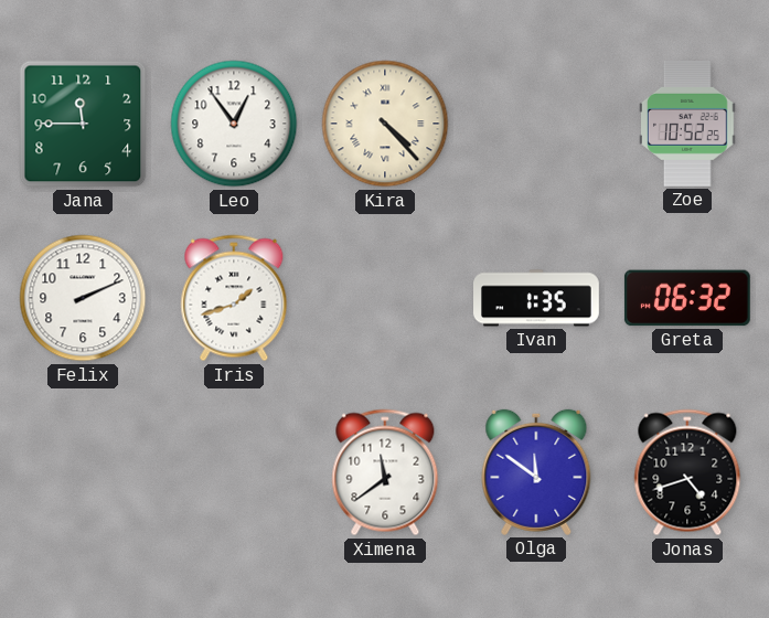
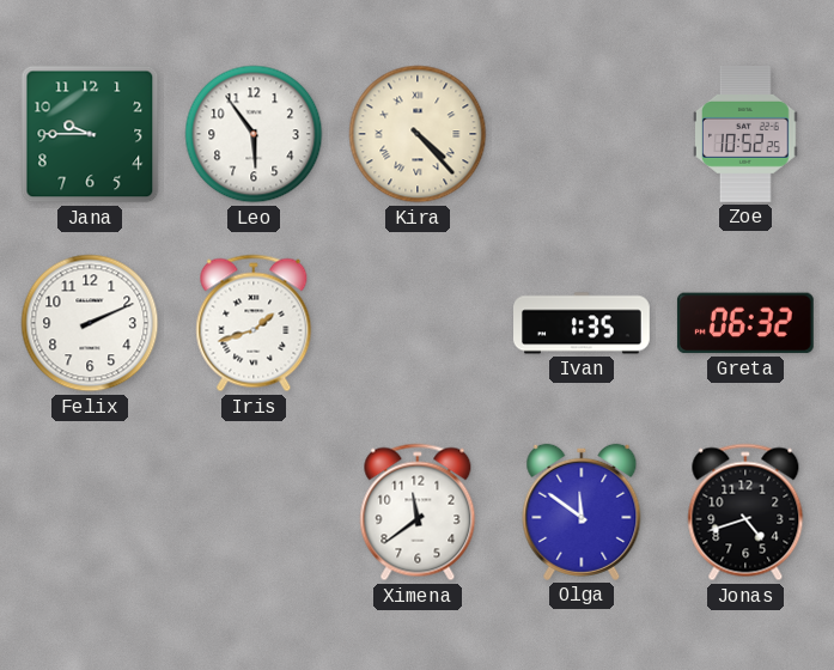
Jana: 11:45 -> 9:45 (90, 134)
Leo: 12:54 -> 5:54 (254, 134)
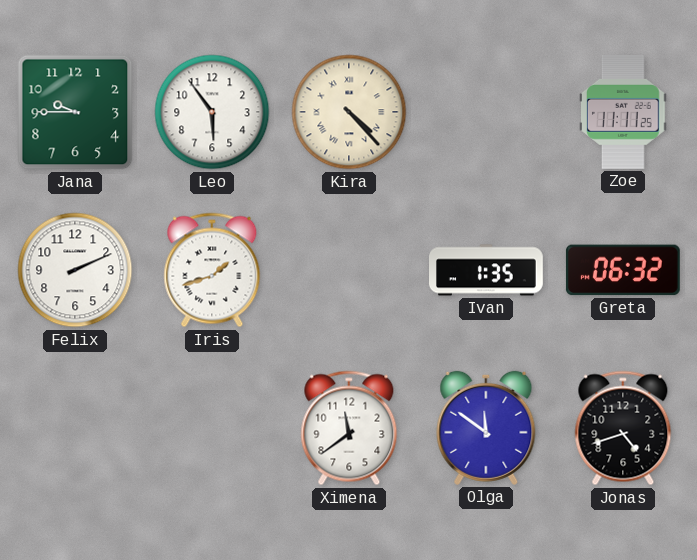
Zoe: 10:52 -> 11:11 (624, 112)
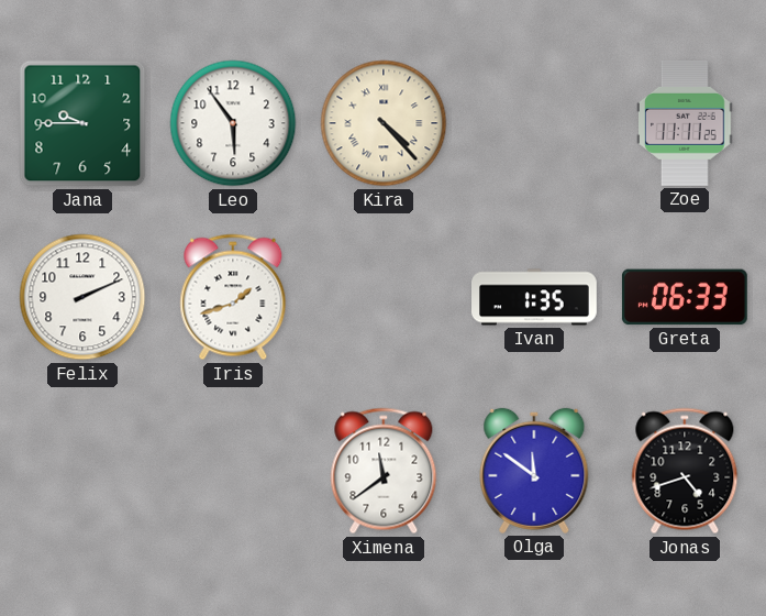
Greta: 06:32 -> 06:33 (685, 297)
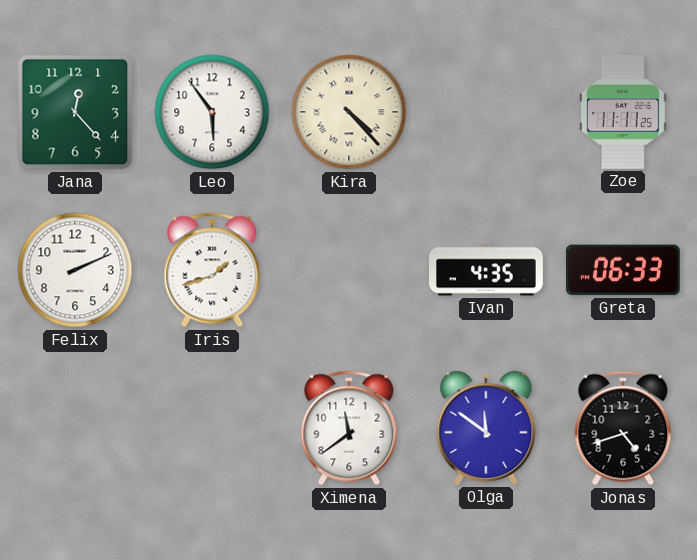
Jana: 9:45 -> 12:23 (75, 112)
Ivan: 1:35 -> 4:35 (487, 270)
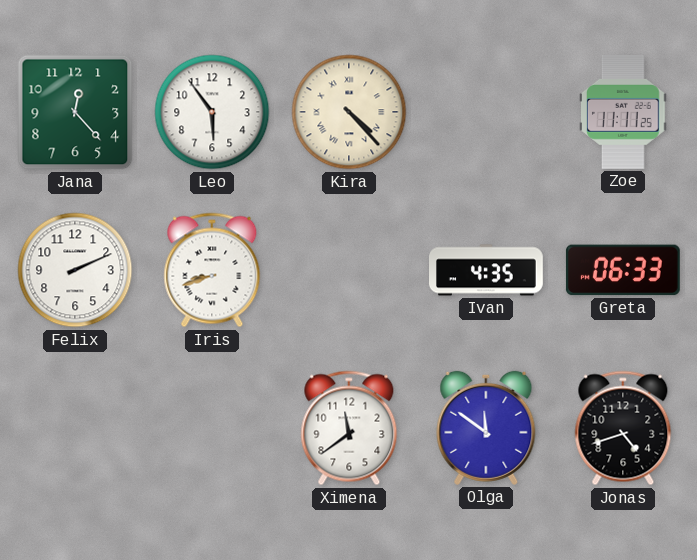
Iris: 1:42 -> 8:42 (212, 270)
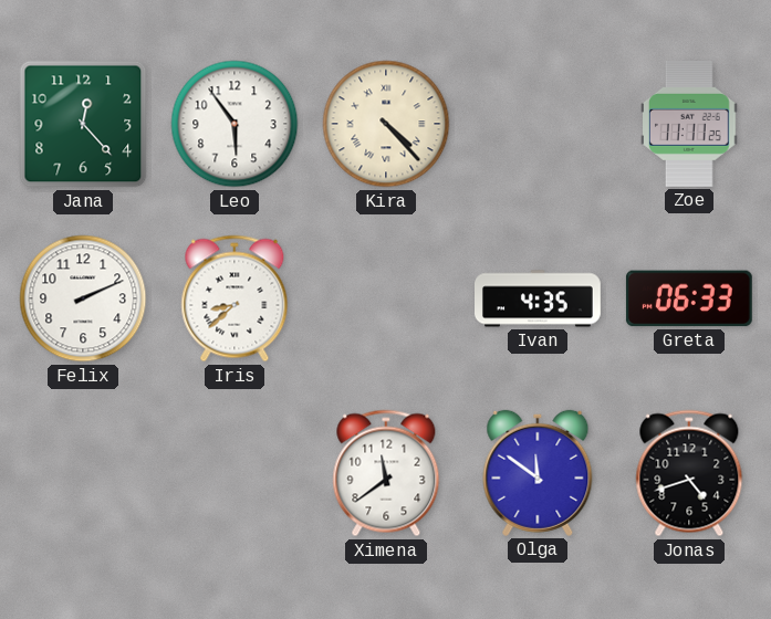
Iris: 8:42 -> 8:38 (235, 298)
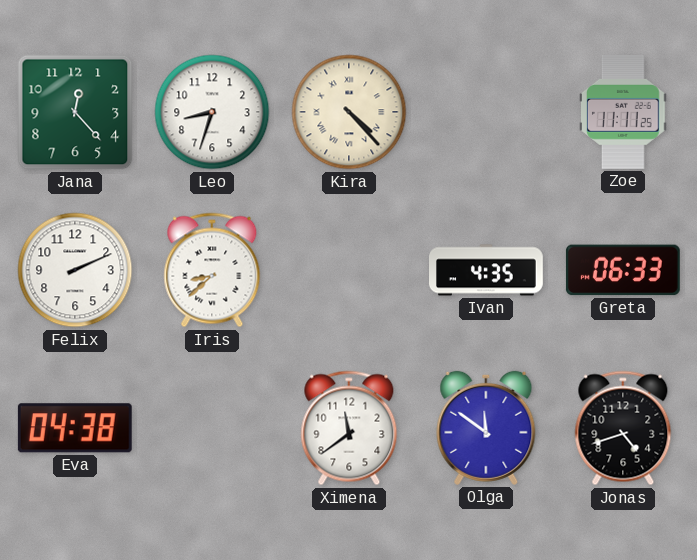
Leo: 5:54 -> 8:33 (212, 112)
Eva: none -> 04:38 (75, 428)
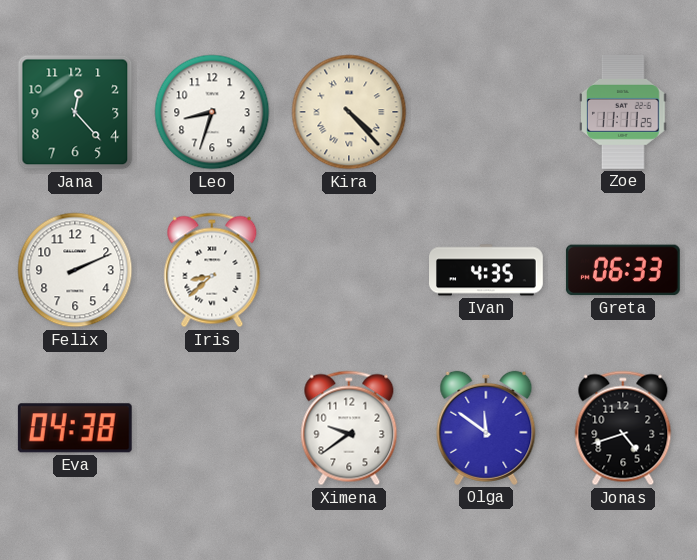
Ximena: 11:39 -> 9:39 (349, 428)
